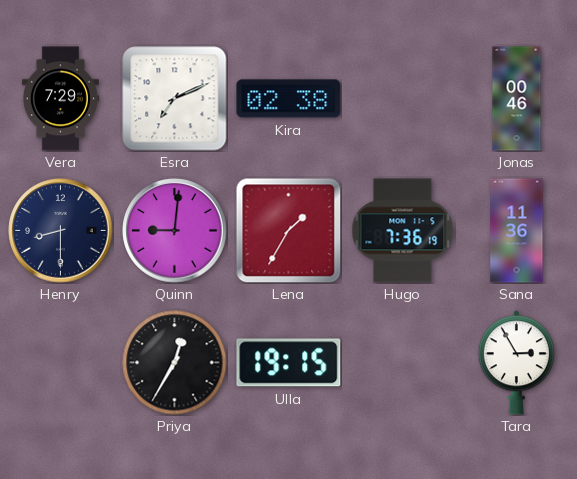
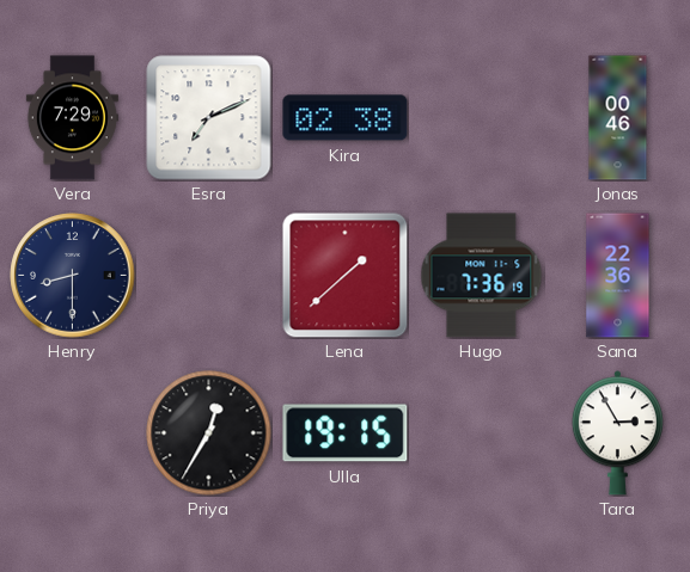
Quinn: 9:01 -> none (175, 231)
Lena: 1:35 -> 1:38 (344, 275)
Sana: 11:36 -> 22:36 (618, 276)
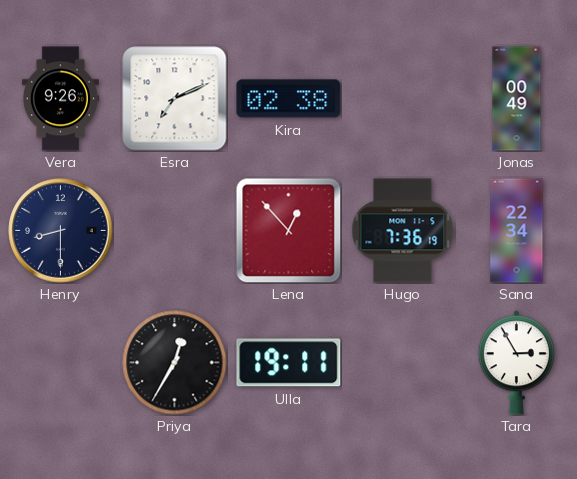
Vera: 7:29 -> 9:26 (60, 99)
Jonas: 00:46 -> 00:49 (517, 99)
Lena: 1:38 -> 12:53 (288, 230)
Sana: 22:36 -> 22:34 (517, 231)
Ulla: 19:15 -> 19:11 (289, 363)
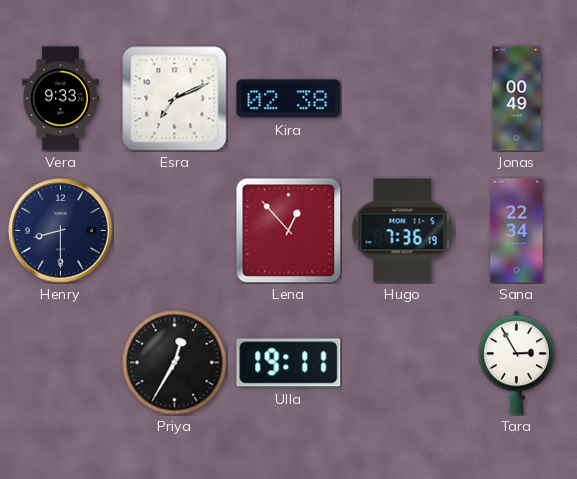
Vera: 9:26 -> 9:33 (60, 99)
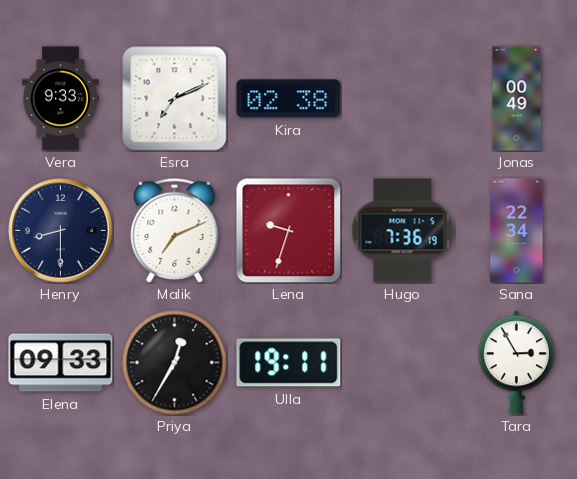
Malik: none -> 7:11 (175, 230)
Lena: 12:53 -> 9:33 (288, 230)
Elena: none -> 09:33 (61, 363)
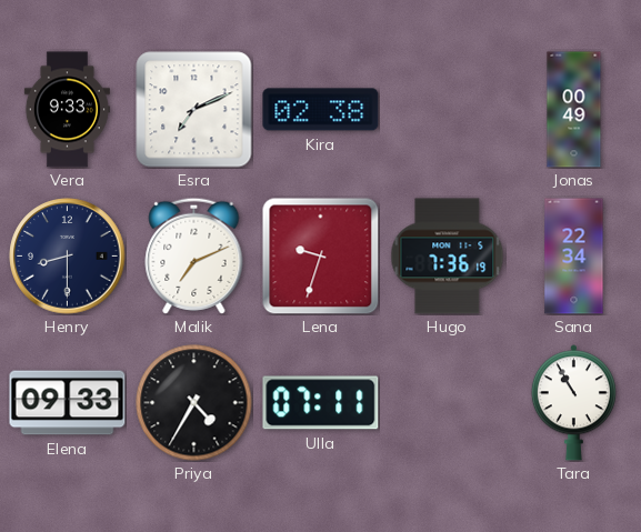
Priya: 12:35 -> 4:35 (194, 403)
Ulla: 19:11 -> 07:11 (321, 403)
Tara: 2:55 -> 10:55 (573, 403)
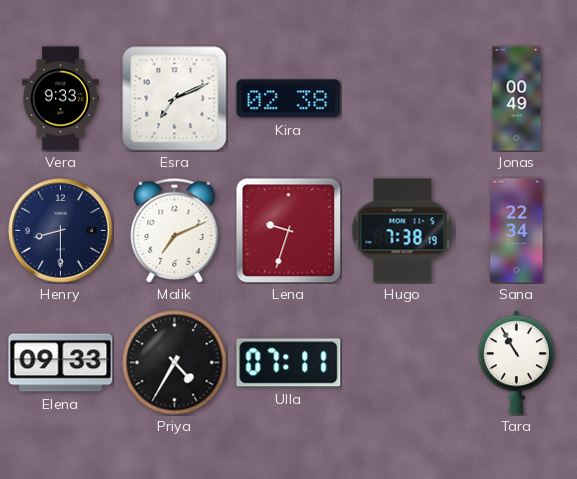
Hugo: 7:36 -> 7:38 (403, 231)
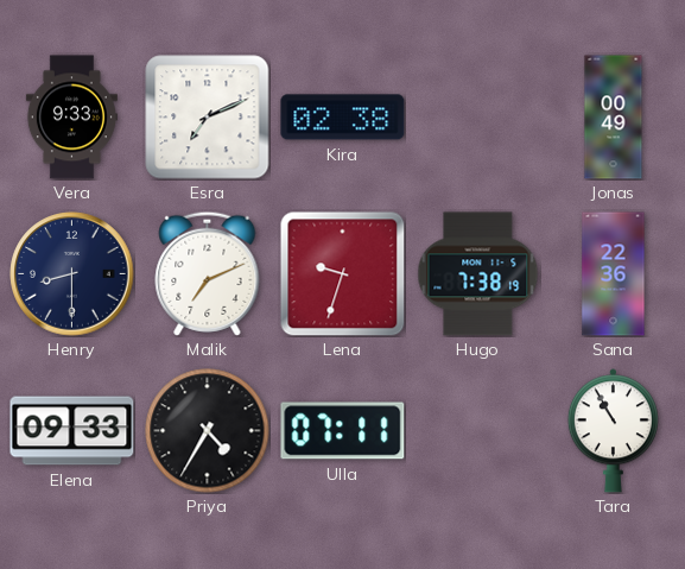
Sana: 22:34 -> 22:36 (614, 274)
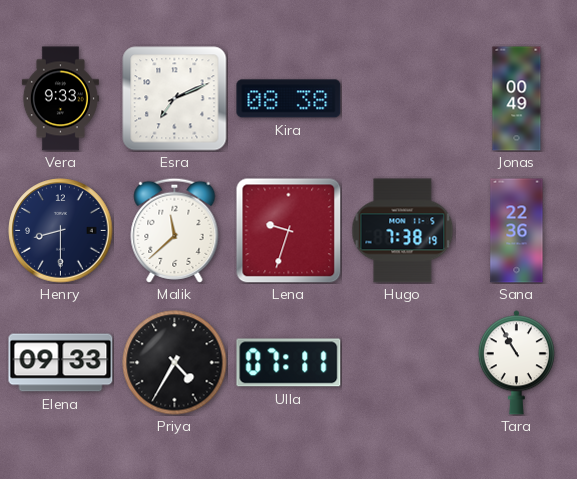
Kira: 02:38 -> 08:38 (289, 99)
Malik: 7:11 -> 11:38 (175, 230)
